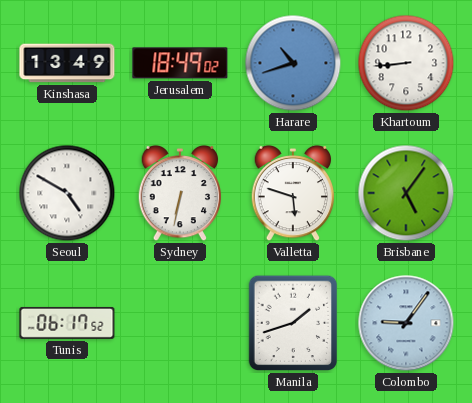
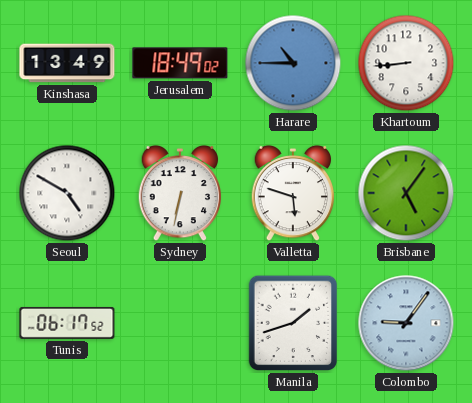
Harare: 10:42 -> 10:45 (293, 63)
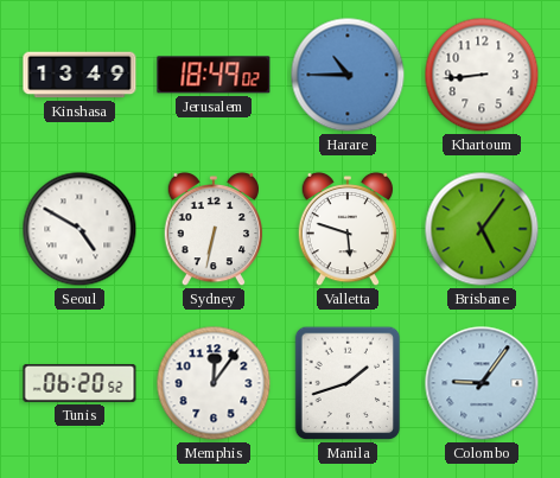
Tunis: 06:17 -> 06:20 (79, 383)
Memphis: none -> 12:06 (214, 383)
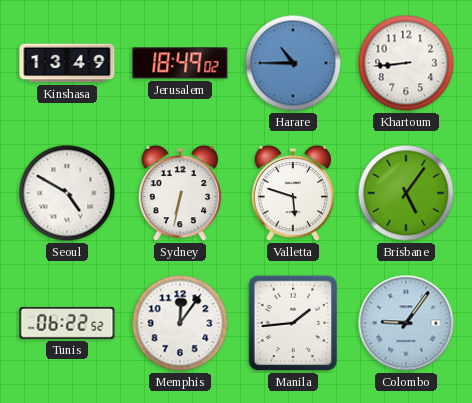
Tunis: 06:20 -> 06:22 (67, 323)
Manila: 1:42 -> 1:44 (293, 323)
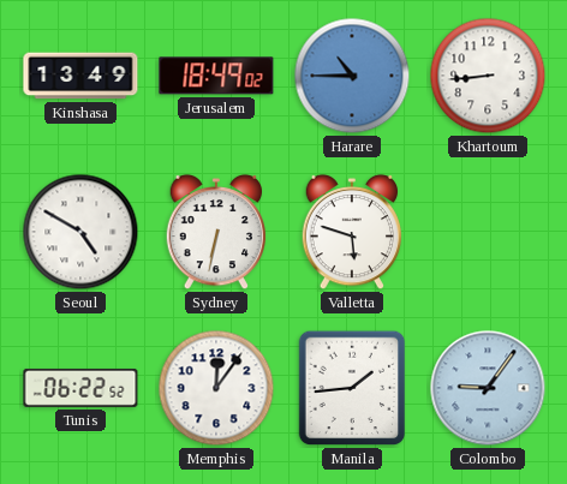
Brisbane: 5:06 -> none (406, 193)
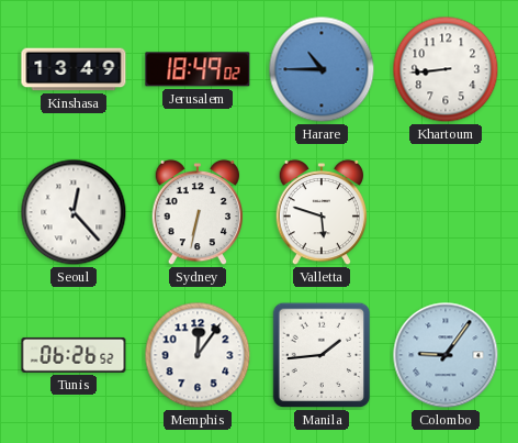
Seoul: 4:50 -> 12:23 (74, 212)
Tunis: 06:22 -> 06:26 (74, 355)
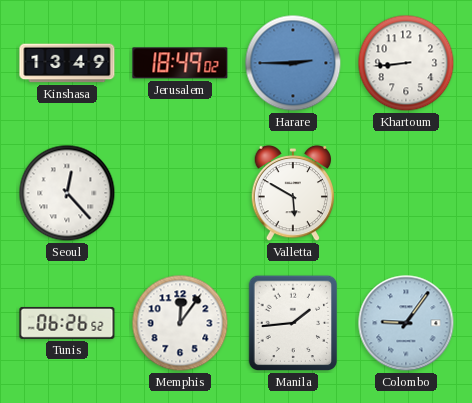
Harare: 10:45 -> 2:45 (293, 63)
Sydney: 6:32 -> none (198, 212)
Valletta: 5:48 -> 5:50 (293, 193)
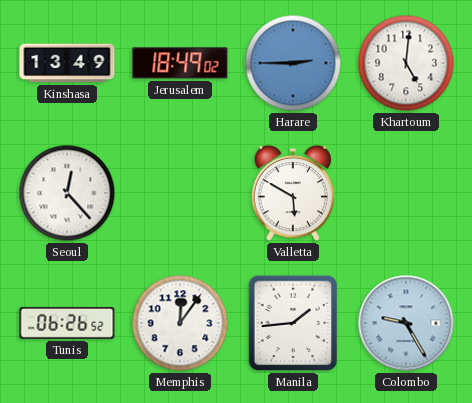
Khartoum: 8:44 -> 5:01 (406, 63)
Colombo: 9:06 -> 9:25 (406, 323)
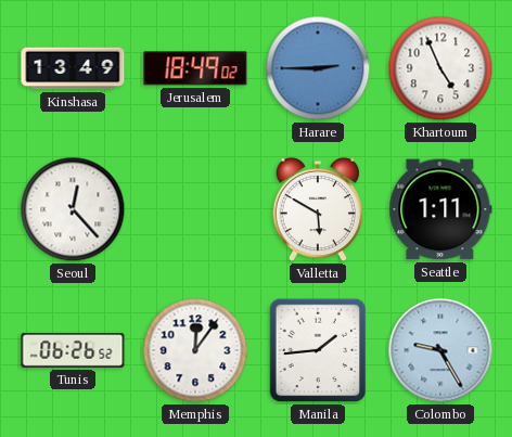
Khartoum: 5:01 -> 4:56 (440, 68)
Seattle: none -> 1:11 (440, 209)
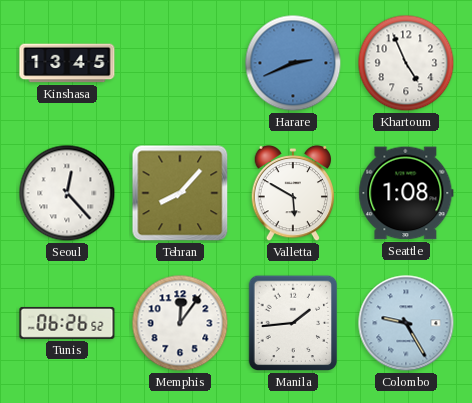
Kinshasa: 13:49 -> 13:45 (67, 63)
Jerusalem: 18:49 -> none (195, 68)
Harare: 2:45 -> 2:41 (293, 63)
Tehran: none -> 8:07 (180, 193)
Seattle: 1:11 -> 1:08 (406, 193)
